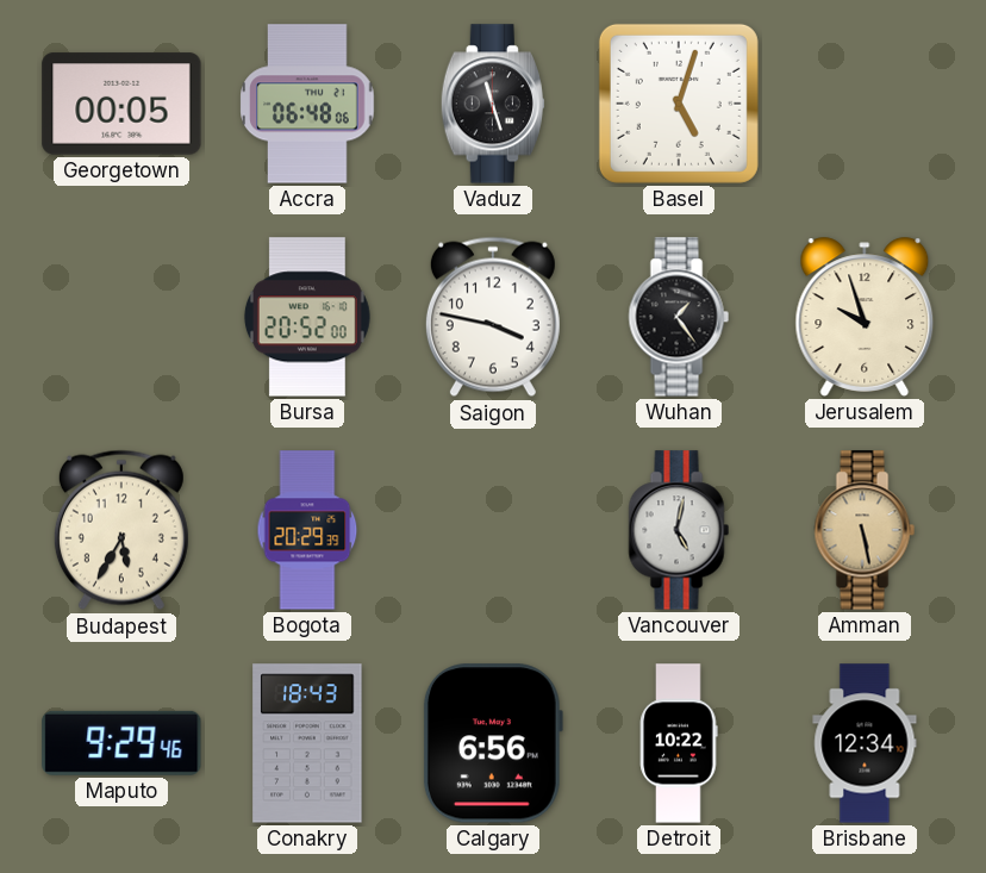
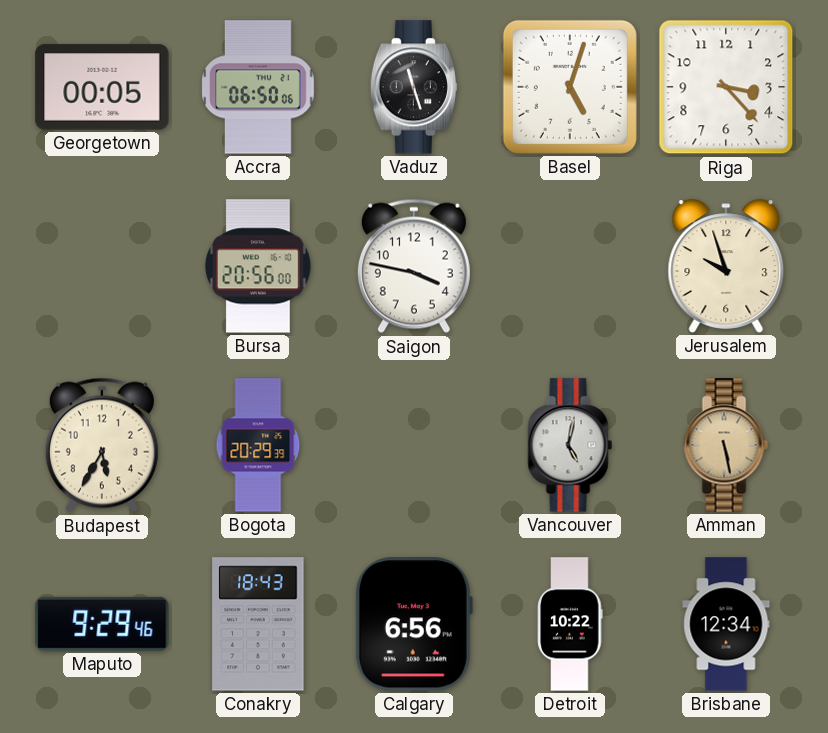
Accra: 06:48 -> 06:50 (258, 87)
Riga: none -> 3:23 (726, 87)
Bursa: 20:52 -> 20:56 (258, 266)
Wuhan: 1:24 -> none (679, 317)
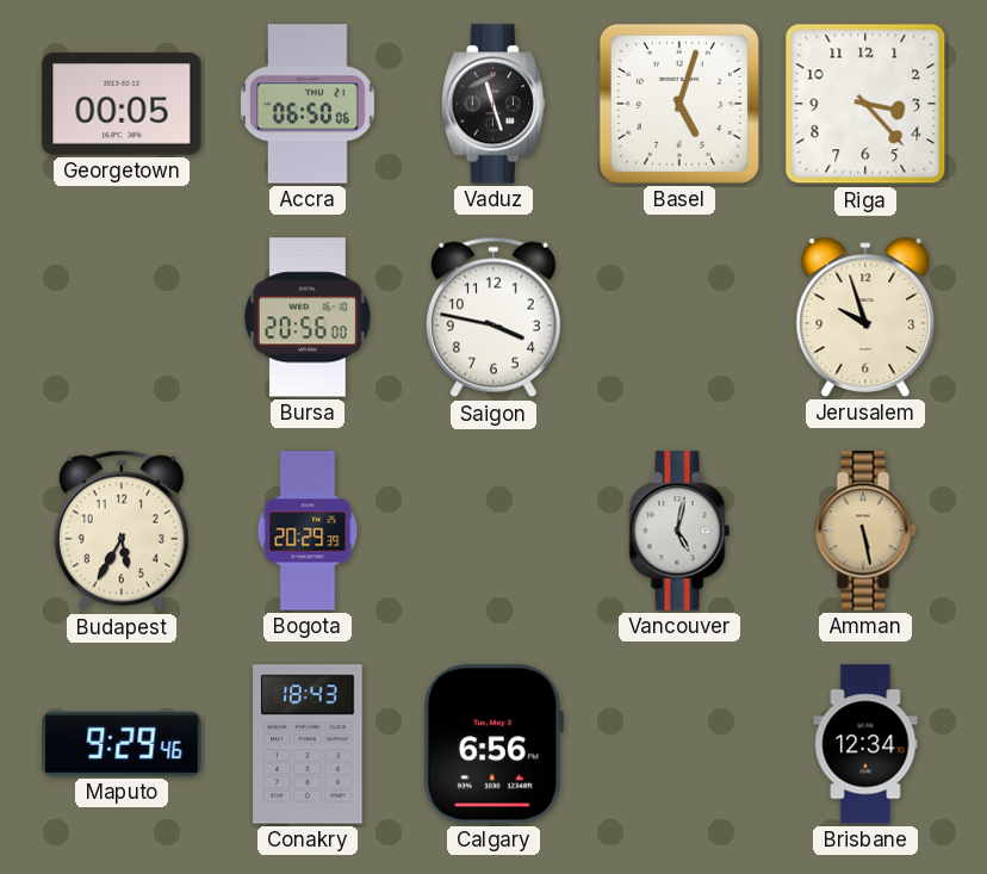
Detroit: 10:22 -> none (570, 624)
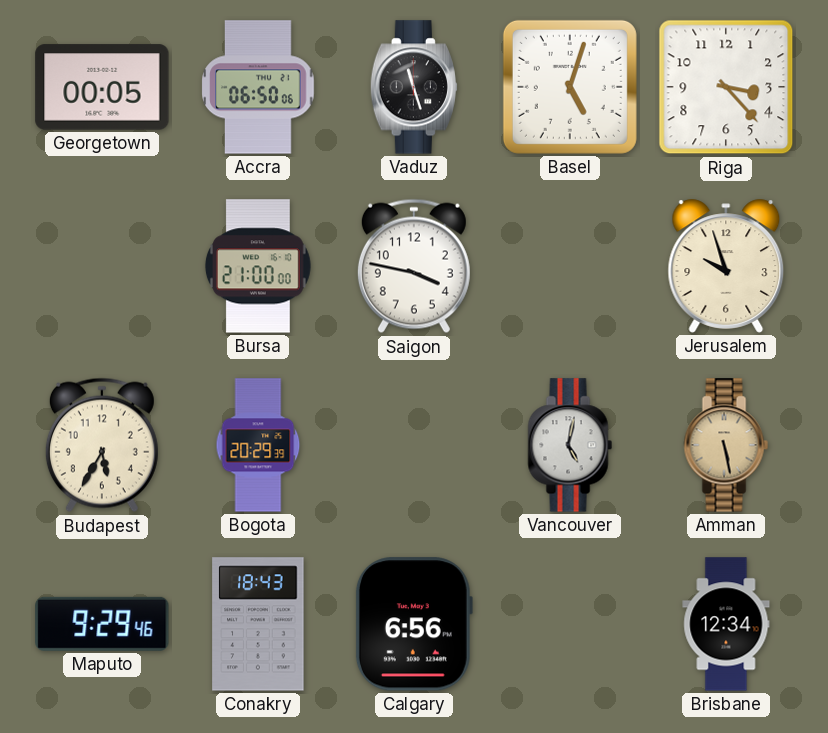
Bursa: 20:56 -> 21:00 (258, 266)
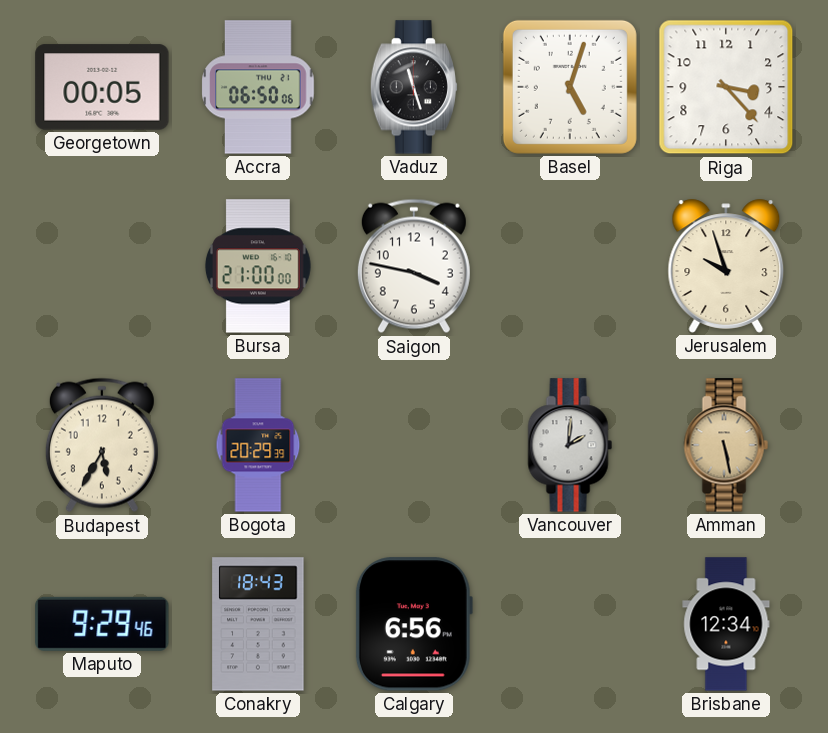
Vancouver: 5:02 -> 2:01 (570, 445)
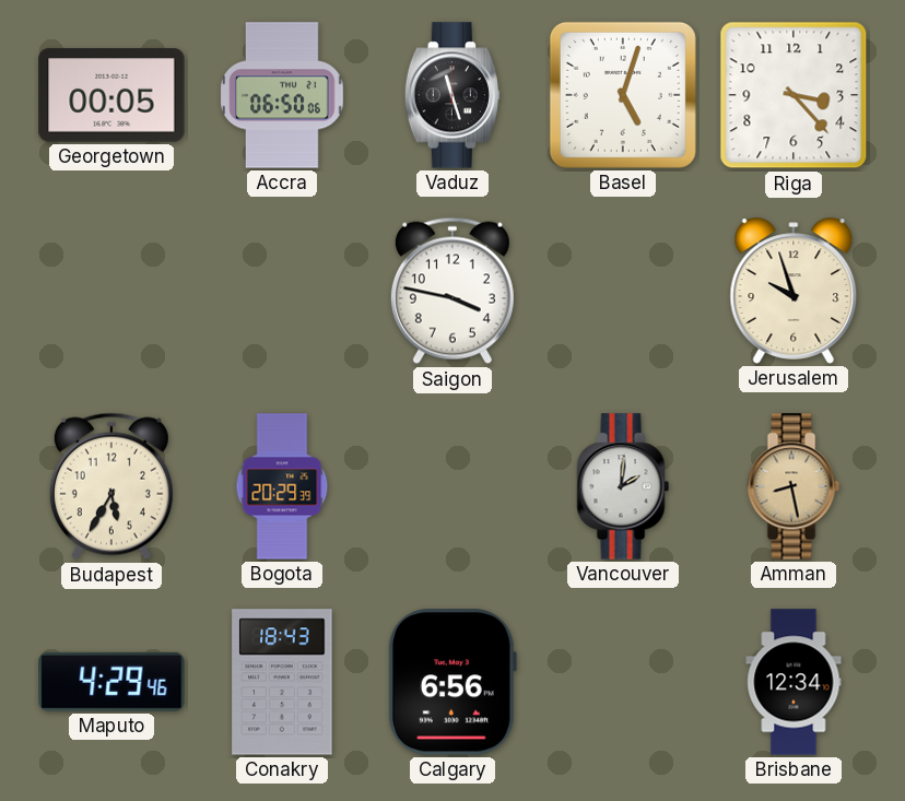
Bursa: 21:00 -> none (258, 266)
Amman: 5:28 -> 8:28 (794, 486)
Maputo: 9:29 -> 4:29 (111, 682)
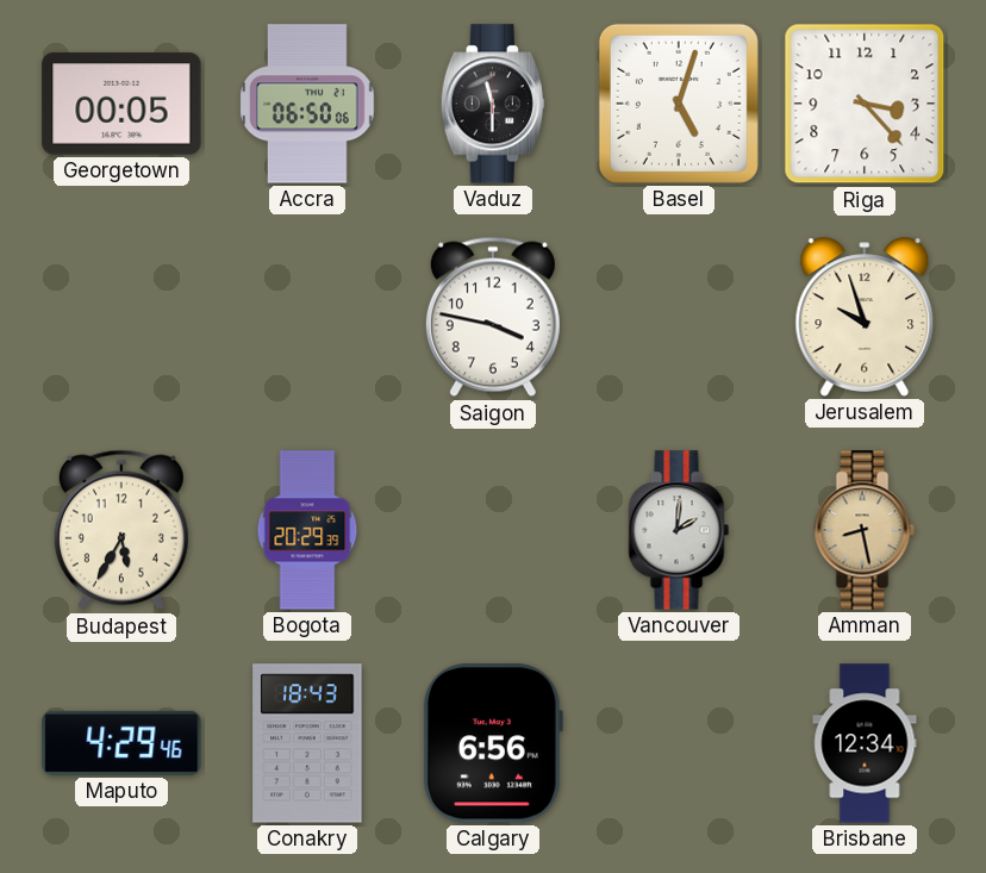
Vaduz: 11:27 -> 11:30 (493, 104)
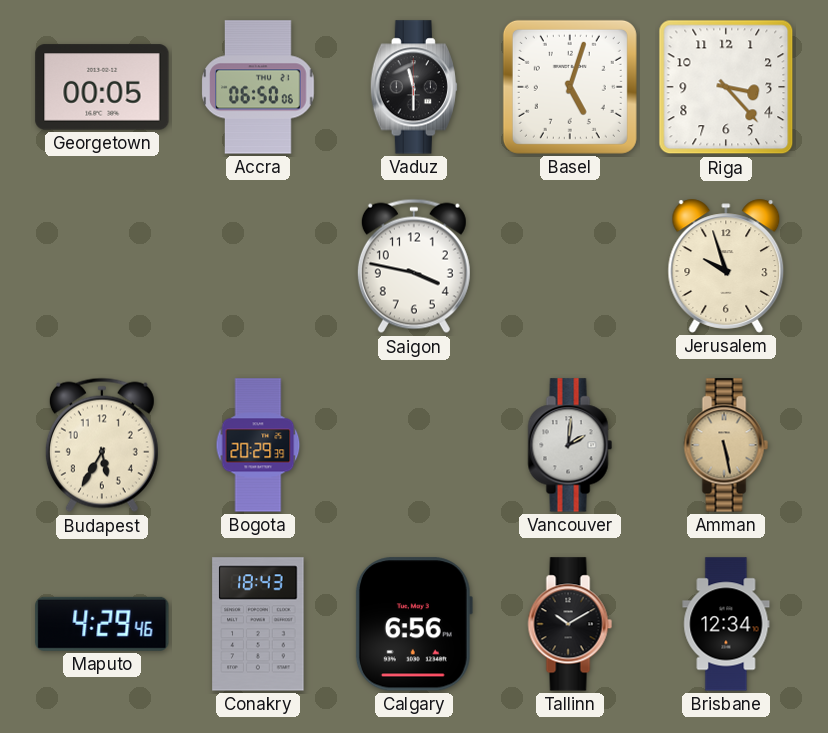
Amman: 8:28 -> 5:28 (726, 445)
Tallinn: none -> 10:10 (570, 624)
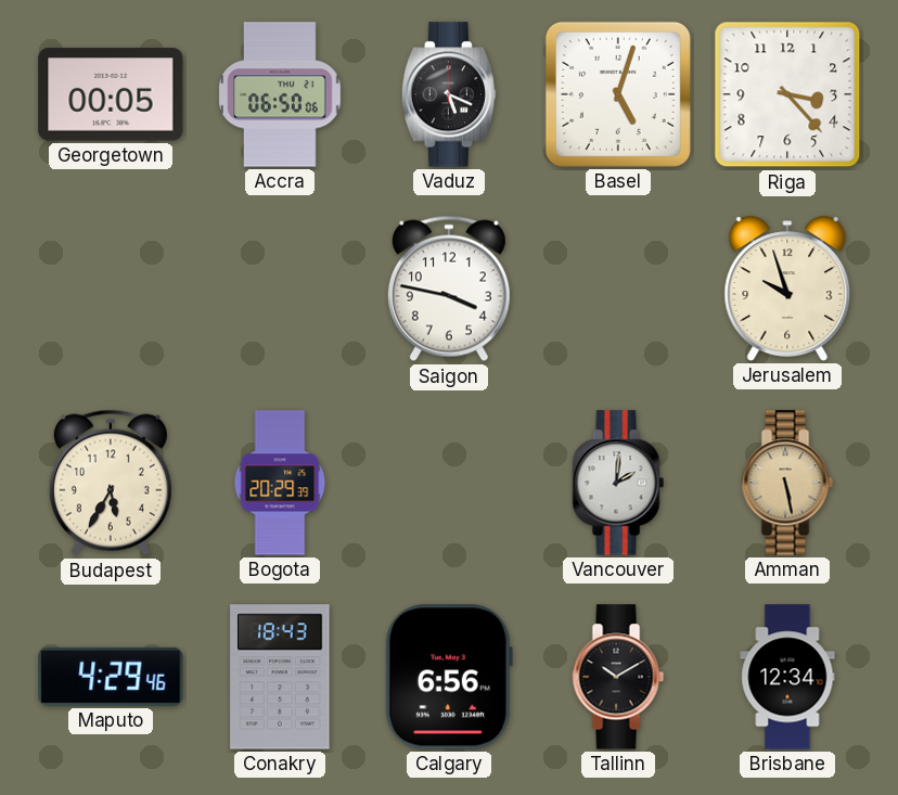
Vaduz: 11:30 -> 5:19 (449, 94)
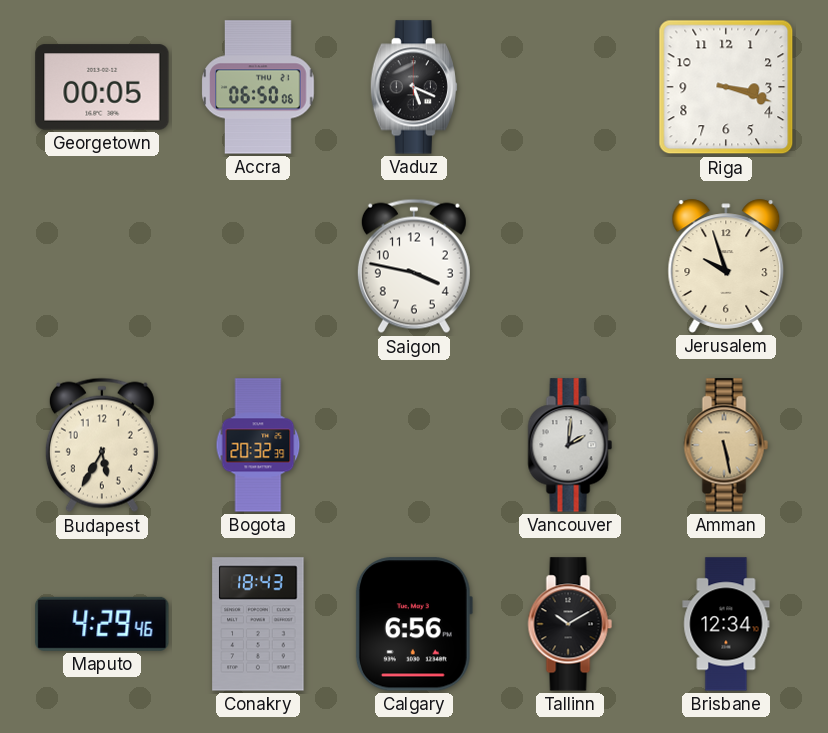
Basel: 5:03 -> none (618, 94)
Riga: 3:23 -> 3:18 (726, 87)
Bogota: 20:29 -> 20:32 (258, 445)
